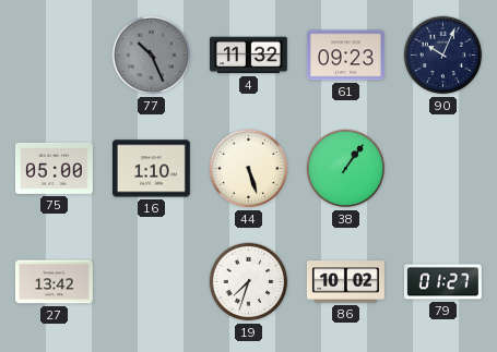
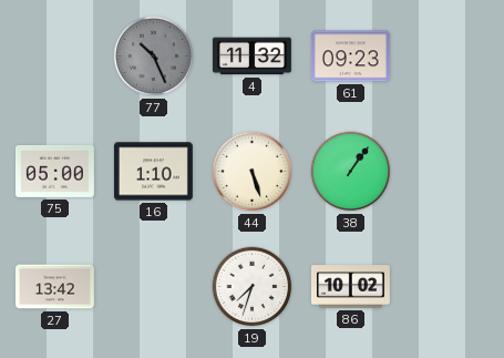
90: 10:04 -> none (443, 56)
79: 01:27 -> none (442, 282)
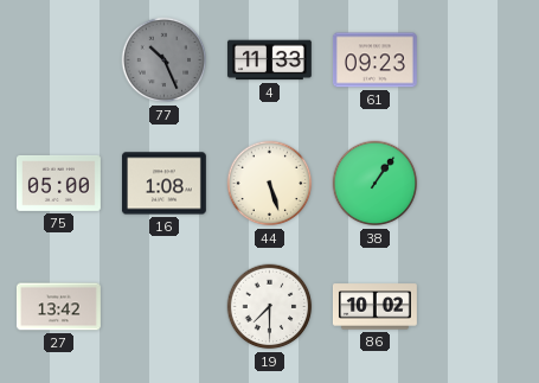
4: 11:32 -> 11:33 (269, 60)
16: 1:10 -> 1:08 (163, 184)
19: 7:33 -> 7:30 (270, 307)
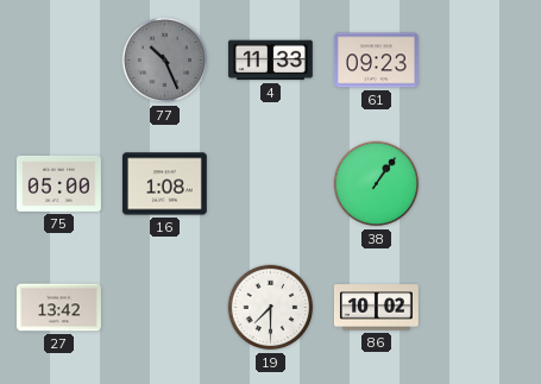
44: 5:27 -> none (270, 184)
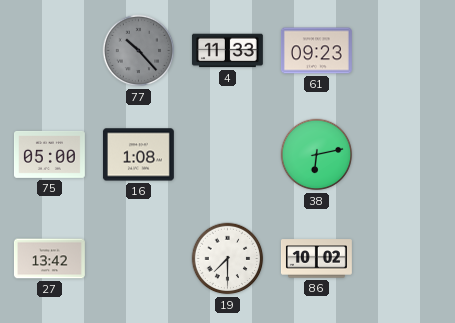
77: 10:26 -> 10:23 (139, 51)
38: 1:06 -> 6:13 (317, 155)
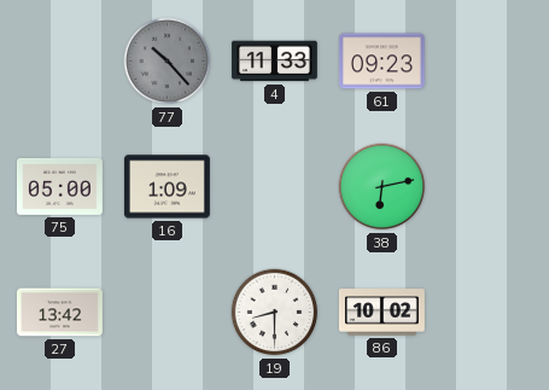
16: 1:08 -> 1:09 (167, 187)
19: 7:30 -> 8:30 (275, 313)
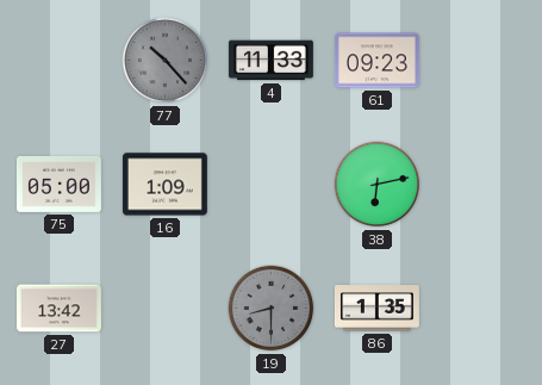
19 dial: white -> grey (272, 309)
86: 10:02 -> 1:35 (376, 309)
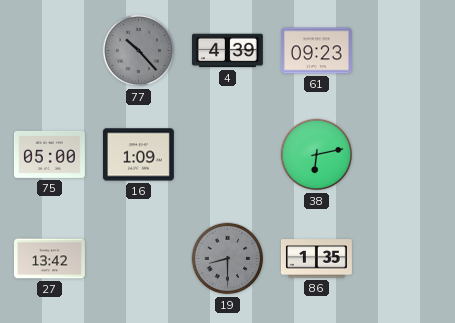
4: 11:33 -> 4:39 (227, 51)
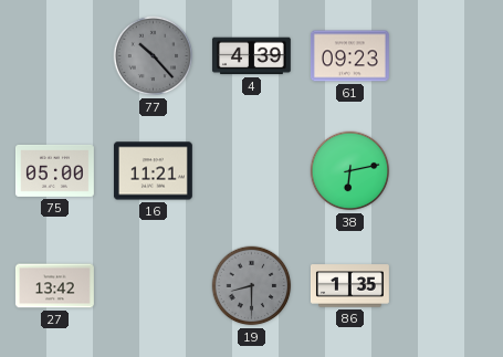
16: 1:09 -> 11:21 (153, 171)
